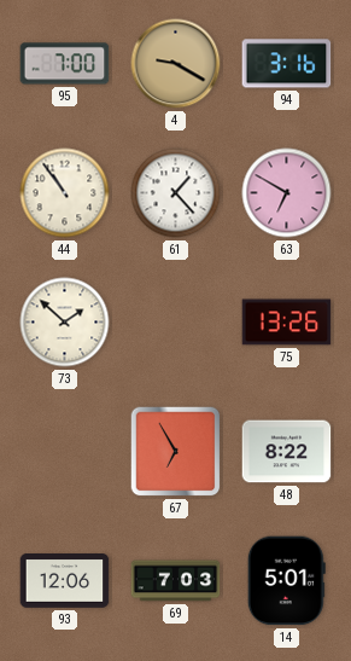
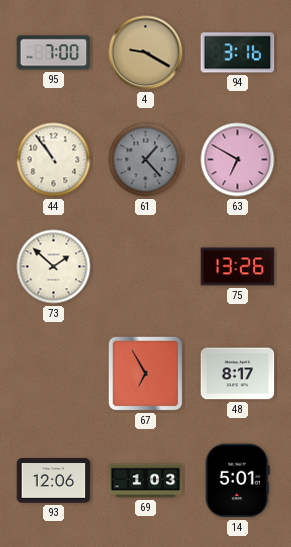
61 dial: white -> grey (146, 160)
48: 8:22 -> 8:17 (238, 374)
69: 7:03 -> 1:03 (146, 481)
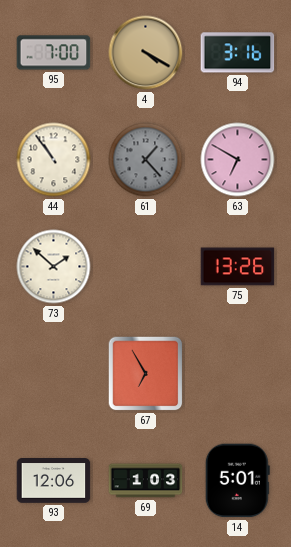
4: 9:20 -> 4:20 (146, 53)
48: 8:17 -> none (238, 374)
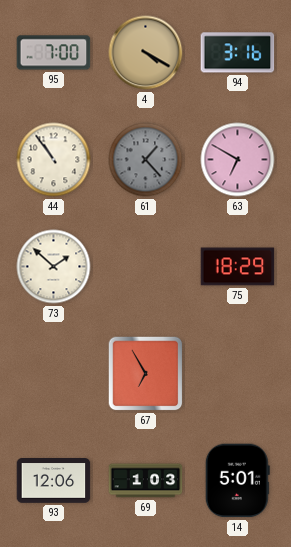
75: 13:26 -> 18:29 (238, 267)
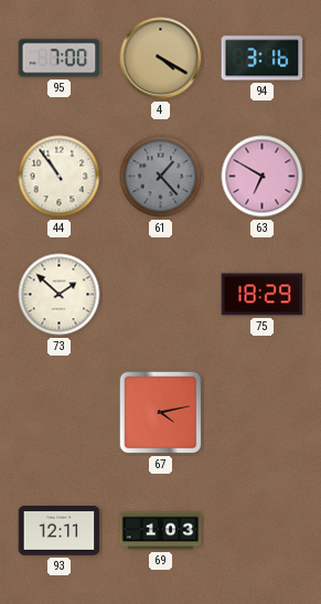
67: 6:55 -> 4:13 (161, 413)
93: 12:06 -> 12:11 (60, 531)
14: 5:01 -> none (237, 481)
